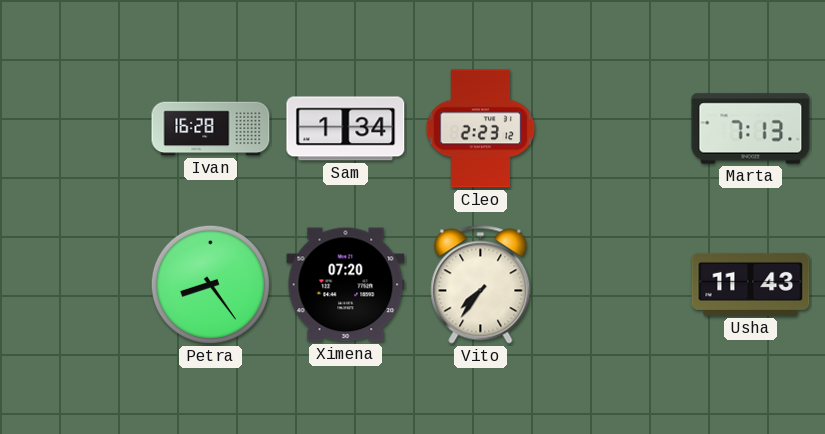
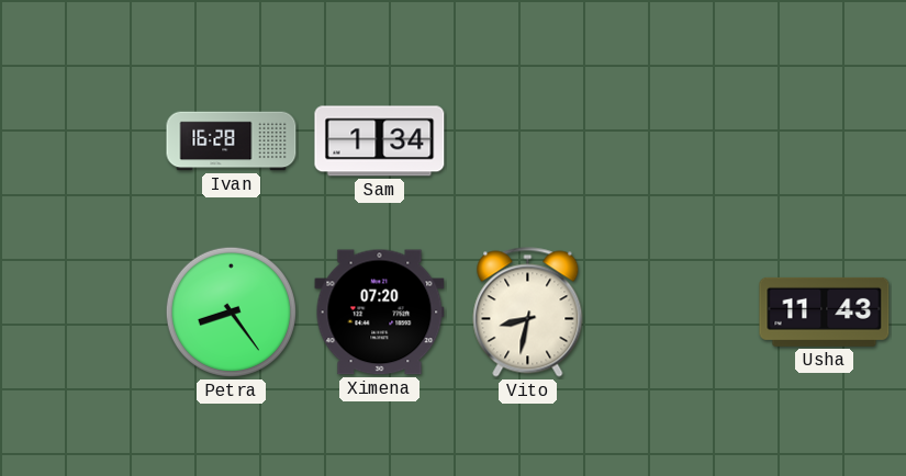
Cleo: 2:23 -> none (481, 129)
Marta: 7:13 -> none (751, 129)
Vito: 7:36 -> 8:32 (528, 313)
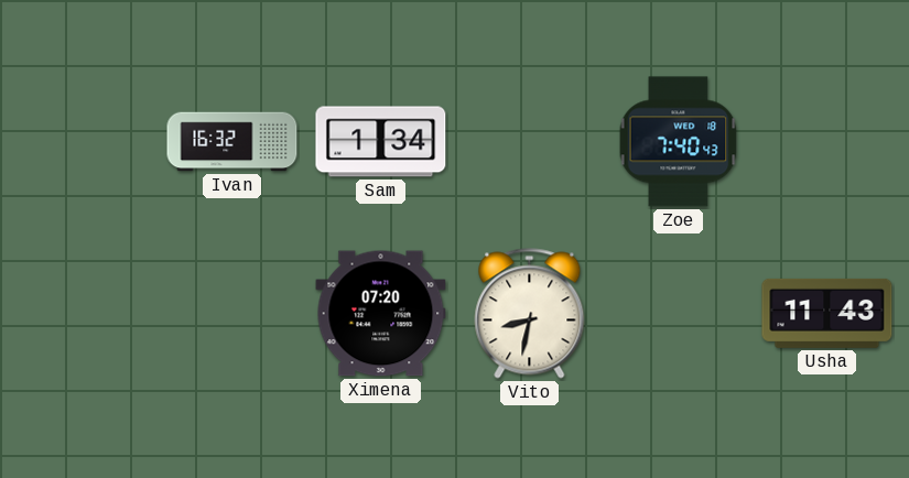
Ivan: 16:28 -> 16:32 (232, 142)
Zoe: none -> 7:40 (679, 142)
Petra: 8:24 -> none (231, 311)
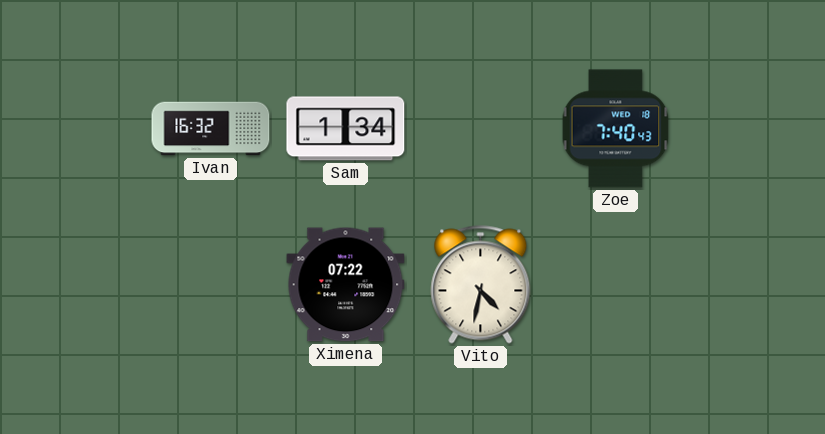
Ximena: 07:20 -> 07:22 (346, 285)
Vito: 8:32 -> 4:32 (481, 285)
Usha: 11:43 -> none (827, 313)
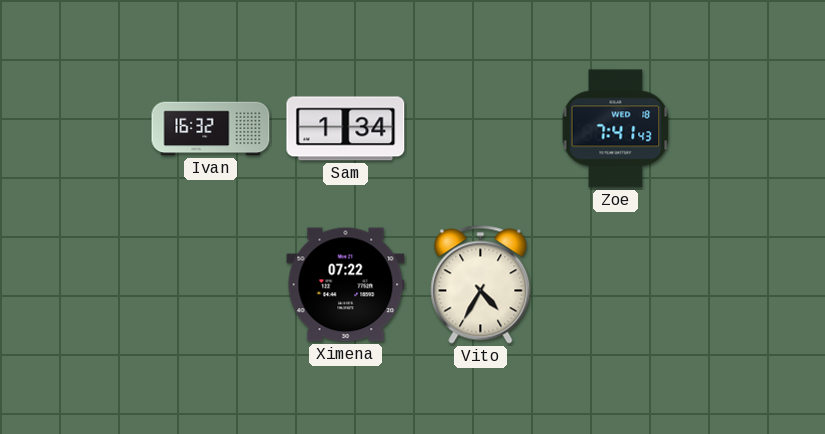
Zoe: 7:40 -> 7:41 (616, 129)
Vito: 4:32 -> 4:35 (481, 285)
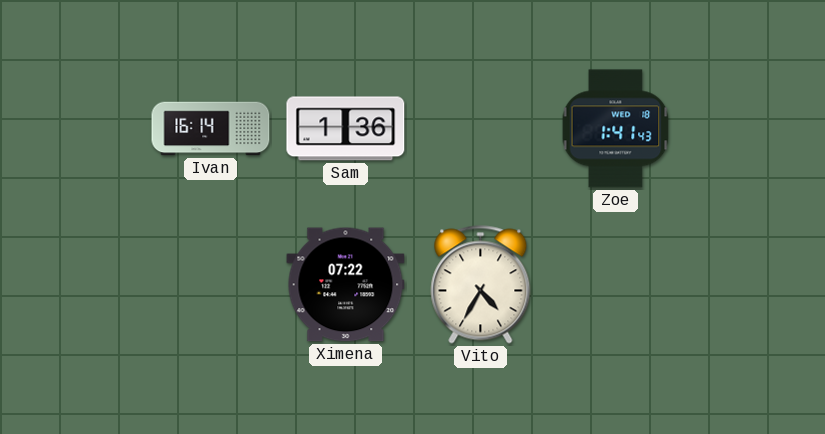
Ivan: 16:32 -> 16:14 (211, 129)
Sam: 1:34 -> 1:36 (346, 129)
Zoe: 7:41 -> 1:41 (616, 129)
